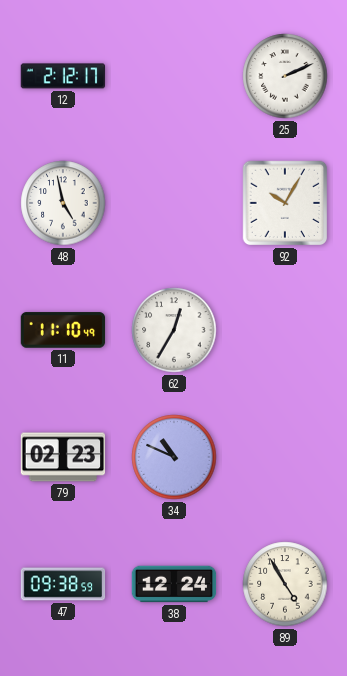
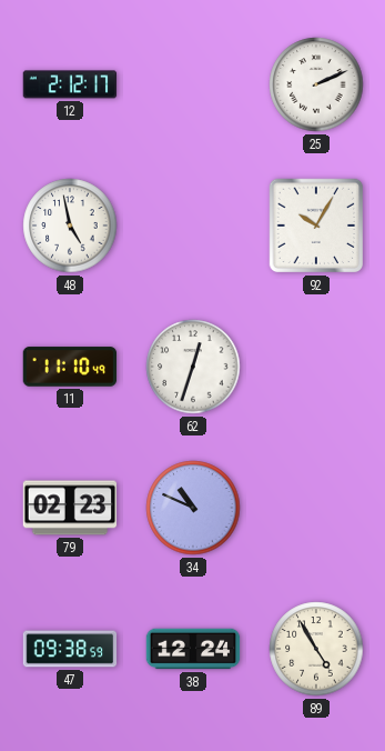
62: 12:35 -> 12:33 (193, 367)
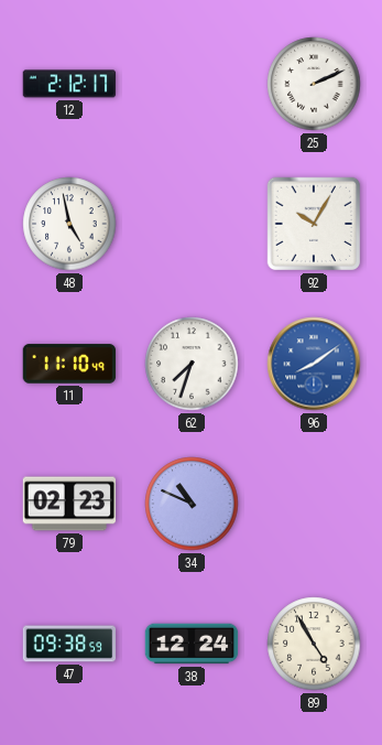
62: 12:33 -> 7:33 (192, 364)
96: none -> 8:09 (314, 364)
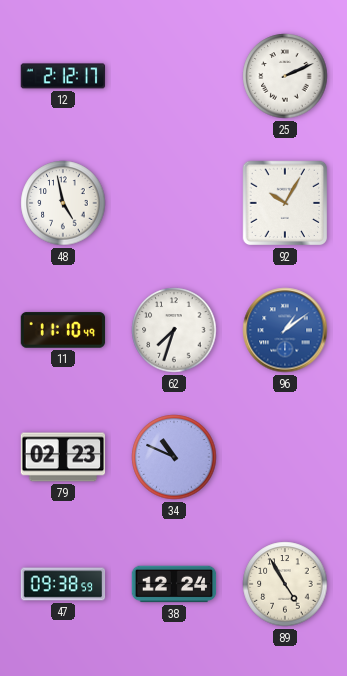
96: 8:09 -> 1:09 (285, 330)
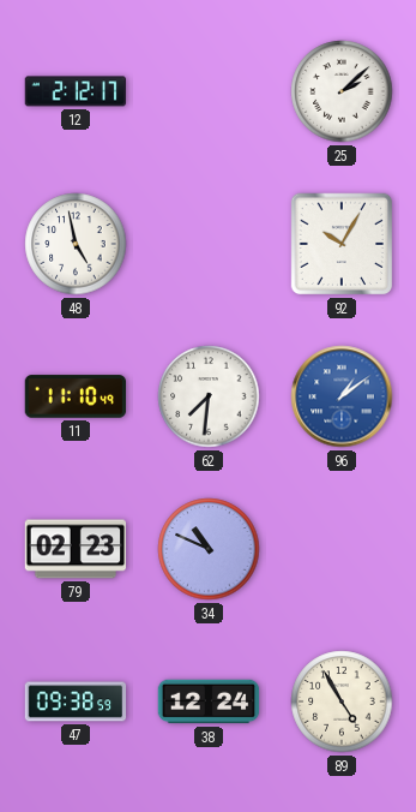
25: 2:11 -> 2:08 (342, 91)
62: 7:33 -> 7:31 (209, 396)
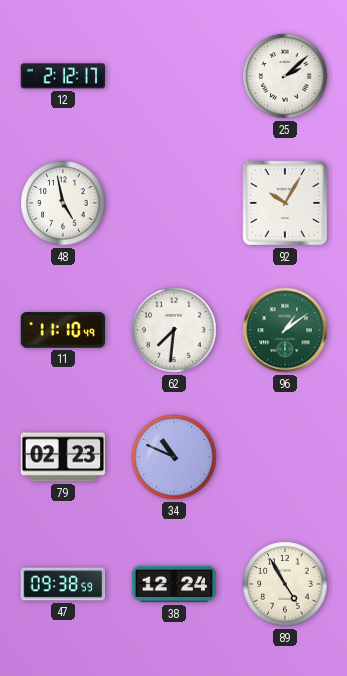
96 dial: blue -> green (285, 330)
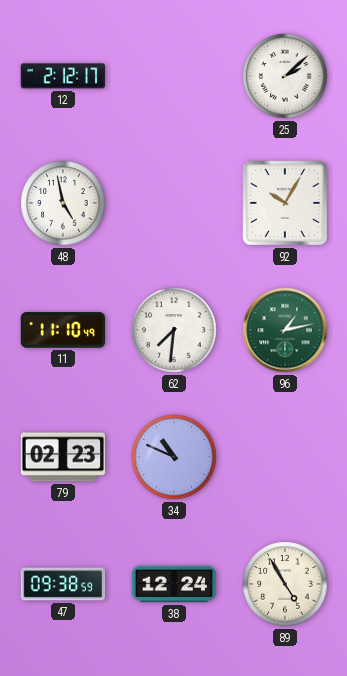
96: 1:09 -> 1:13 (285, 330)
